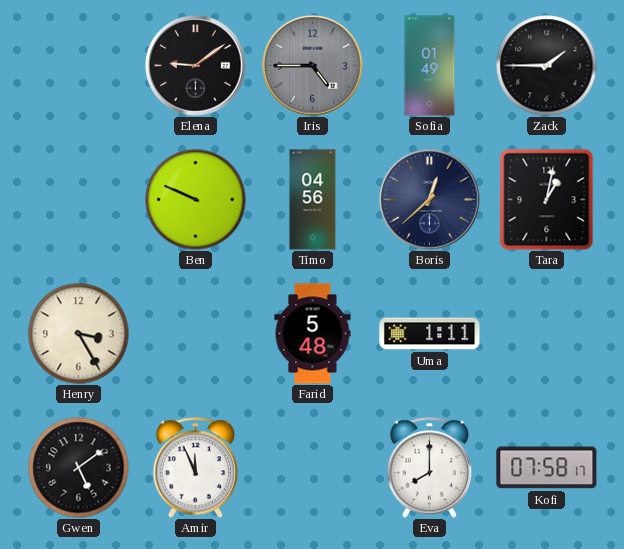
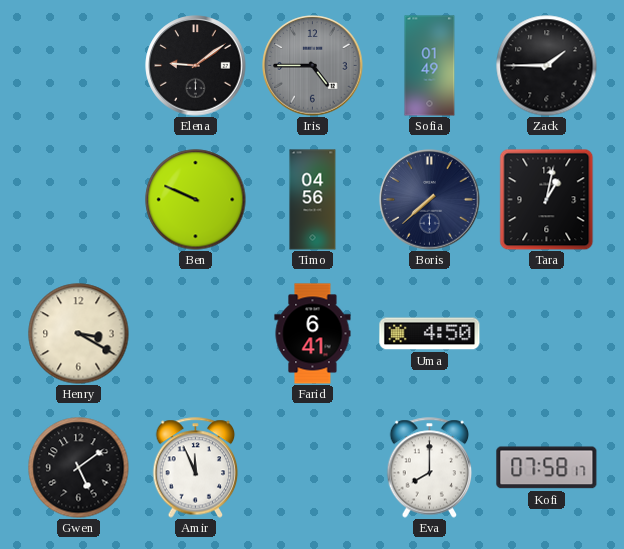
Boris: 12:38 -> 7:38 (430, 200)
Henry: 3:25 -> 3:20 (79, 334)
Farid: 5:48 -> 6:41 (313, 334)
Uma: 1:11 -> 4:50 (430, 334)
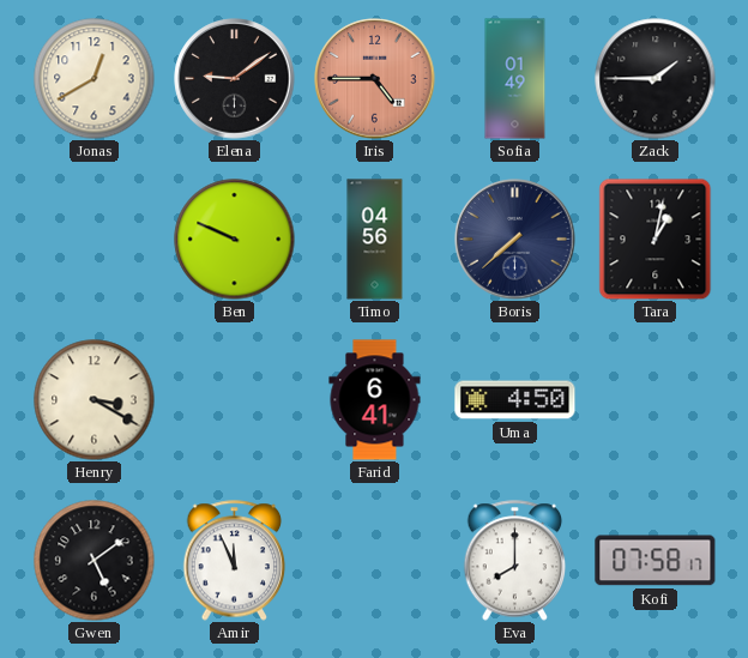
Jonas: none -> 12:40 (95, 79)
Iris dial: grey -> salmon (375, 79)
